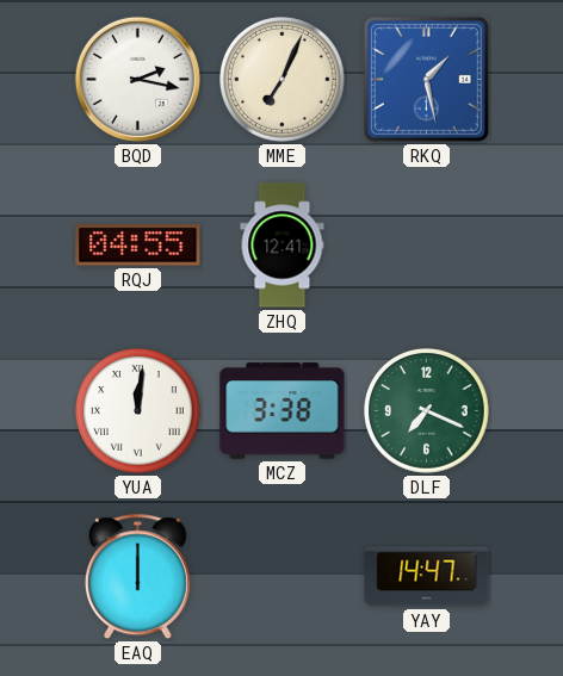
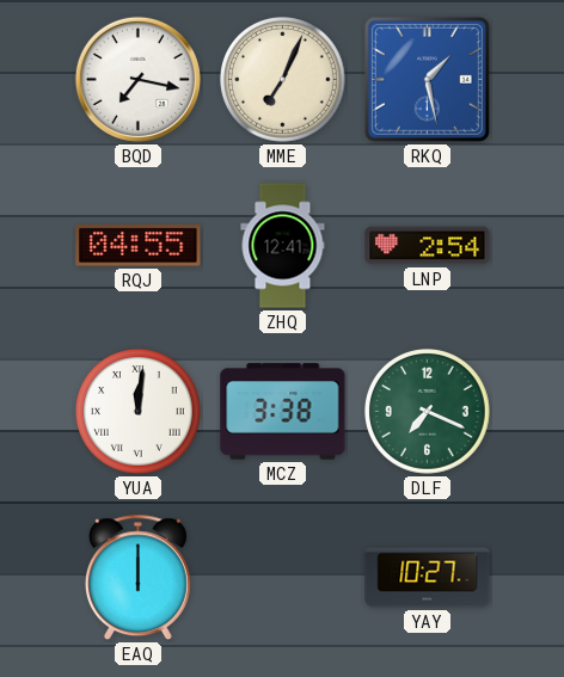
BQD: 2:17 -> 7:17 (137, 79)
LNP: none -> 2:54 (428, 246)
YAY: 14:47 -> 10:27 (428, 578)
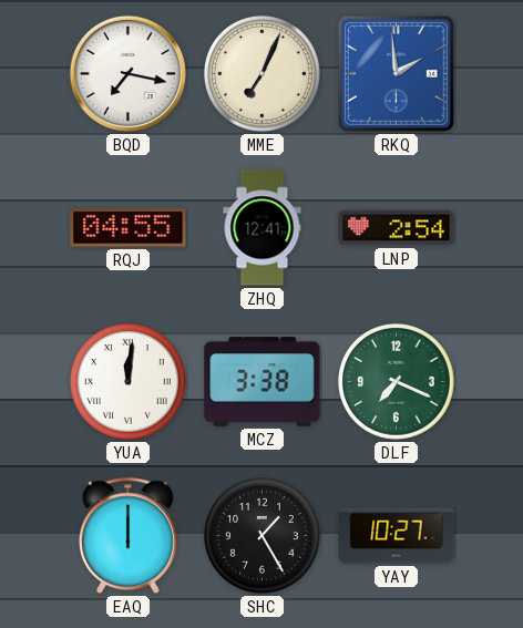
RKQ: 1:28 -> 1:59 (396, 73)
SHC: none -> 1:25 (263, 536)
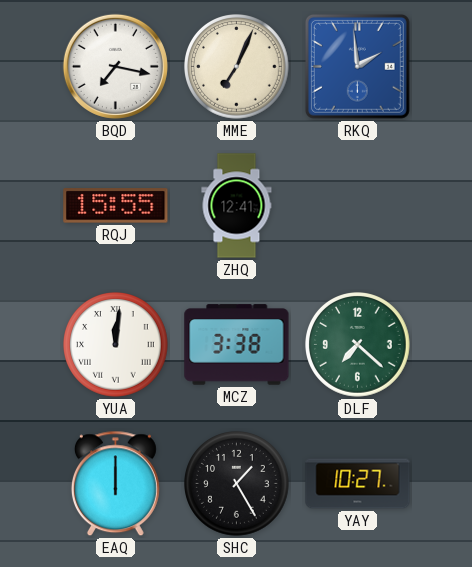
RQJ: 04:55 -> 15:55 (116, 206)
LNP: 2:54 -> none (397, 228)
DLF: 7:19 -> 7:22 (358, 345)
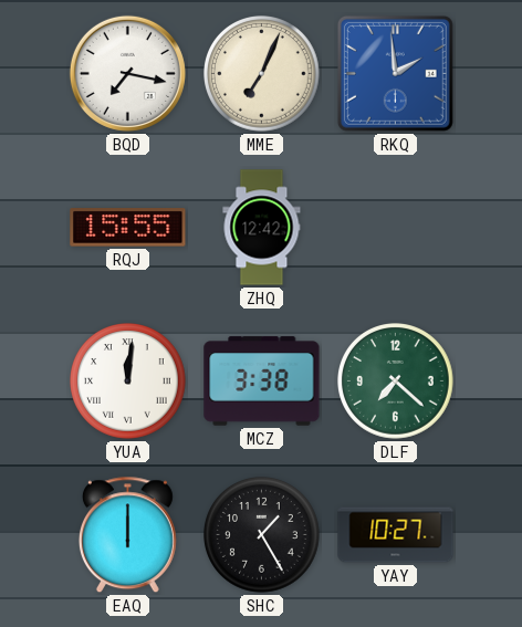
ZHQ: 12:41 -> 12:42 (262, 228)
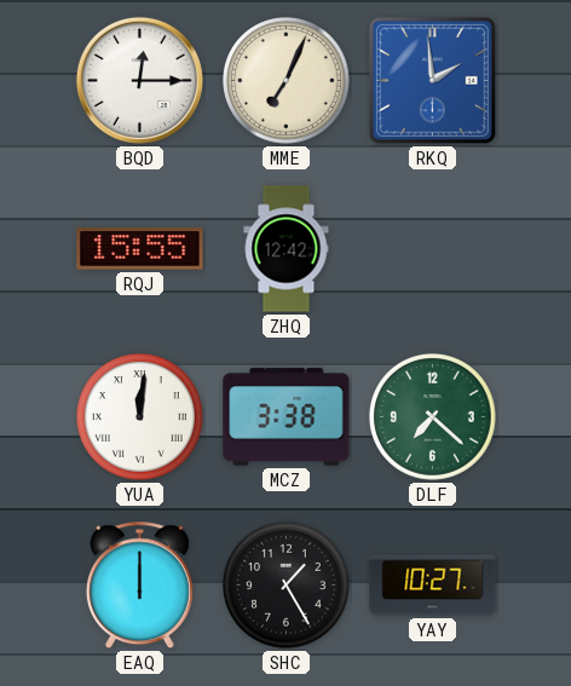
BQD: 7:17 -> 12:15 (139, 80)
